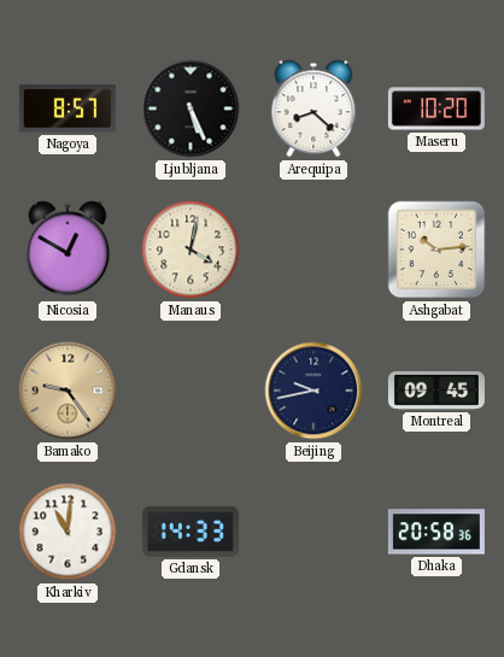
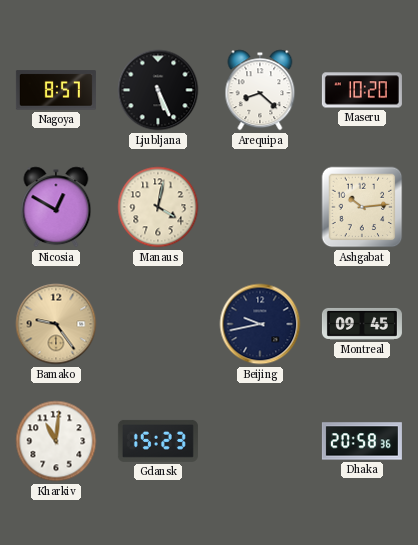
Gdansk: 14:33 -> 15:23 (158, 441)
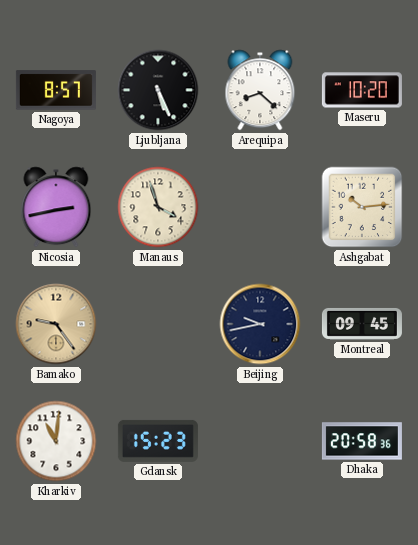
Nicosia: 12:50 -> 2:43 (56, 207)
Manaus: 4:02 -> 3:57 (158, 207)
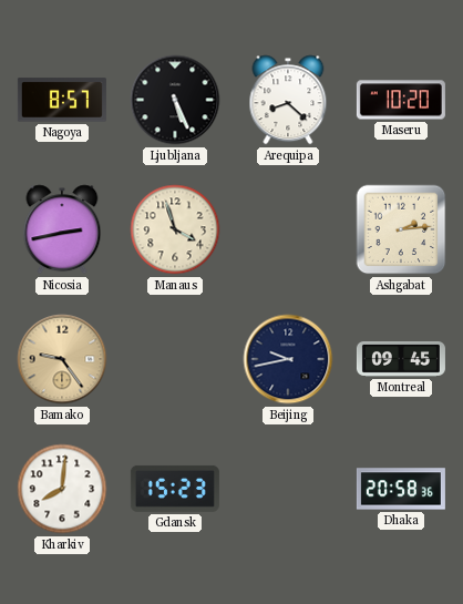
Ashgabat: 10:14 -> 2:14 (401, 229)
Kharkiv: 11:01 -> 8:01 (62, 489)
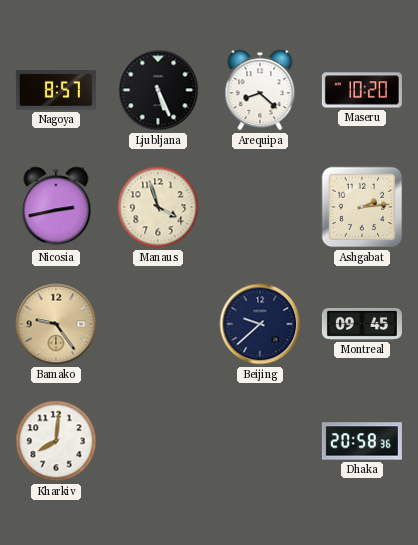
Beijing: 9:43 -> 9:38 (260, 324)
Gdansk: 15:23 -> none (175, 489)
